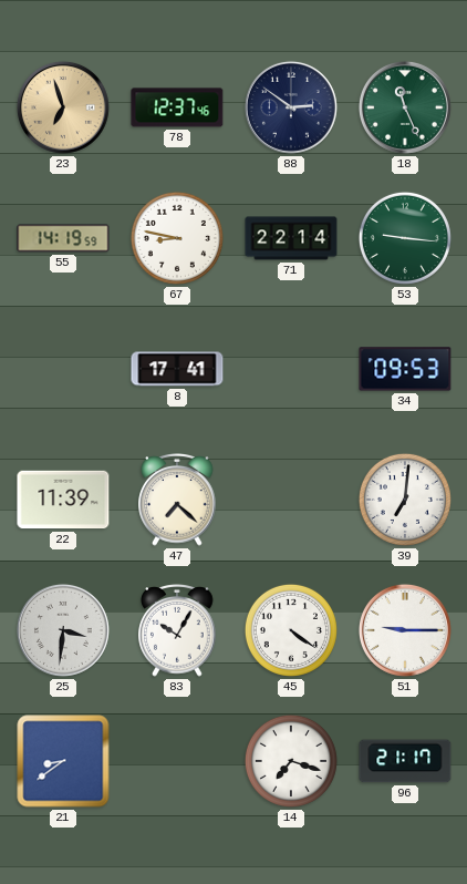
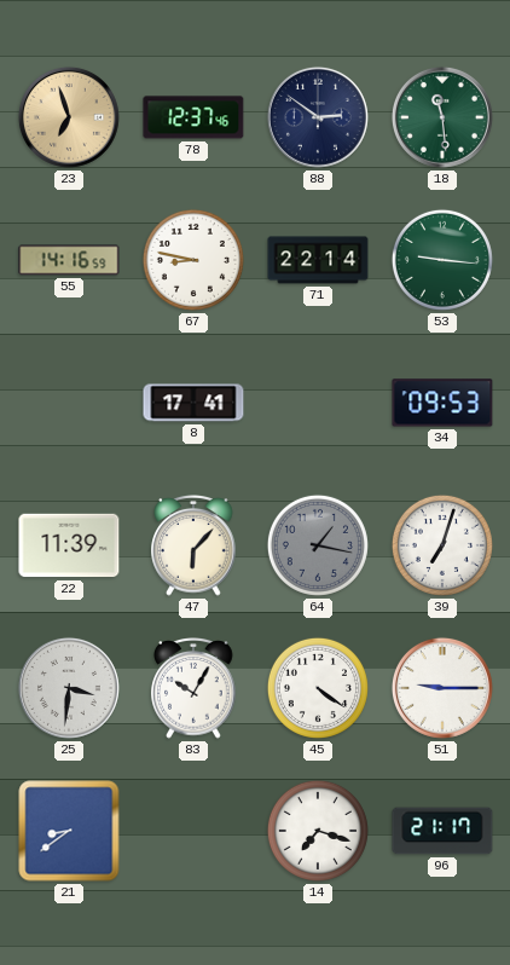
18: 11:26 -> 11:29 (442, 117)
55: 14:19 -> 14:16 (69, 260)
47: 7:22 -> 6:07 (193, 547)
64: none -> 1:17 (318, 545)
39: 7:01 -> 7:03 (442, 545)
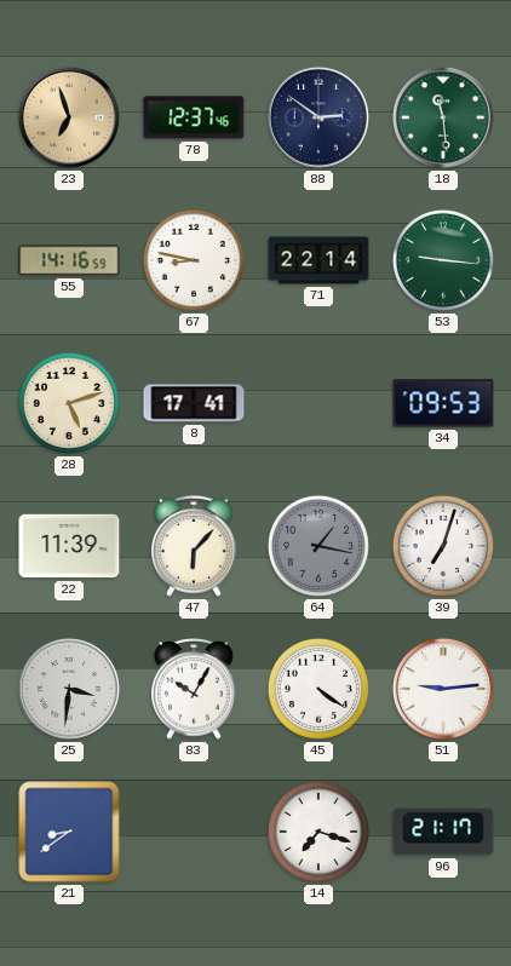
28: none -> 5:12 (69, 403)
51: 9:15 -> 9:14 (443, 689)
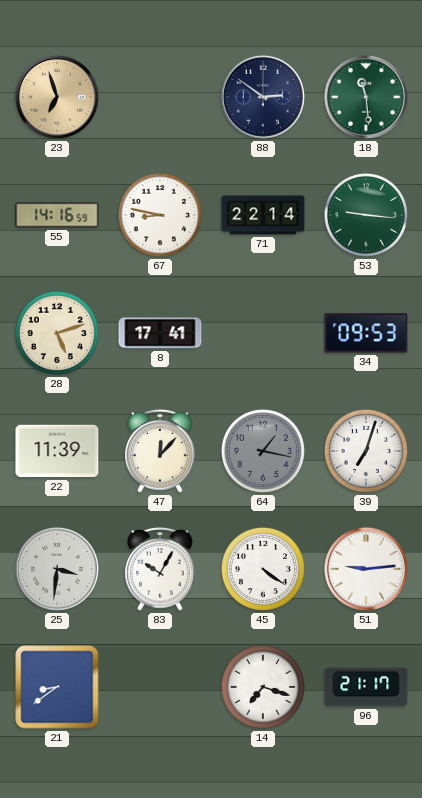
78: 12:37 -> none (194, 117)
47: 6:07 -> 12:07 (160, 452)
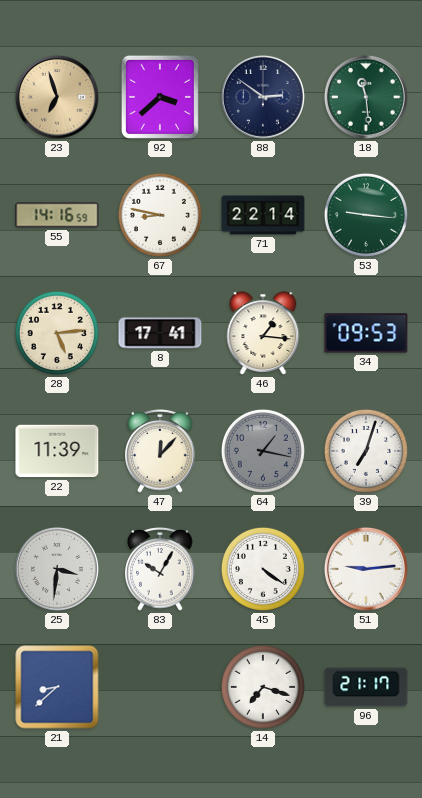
92: none -> 3:38 (160, 97)
28: 5:12 -> 5:14 (57, 333)
46: none -> 1:16 (263, 333)
21: 8:39 -> 8:38 (57, 687)
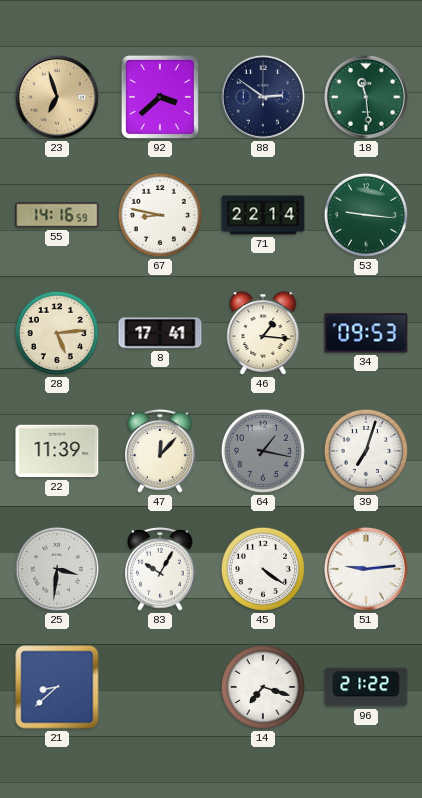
96: 21:17 -> 21:22 (366, 687)
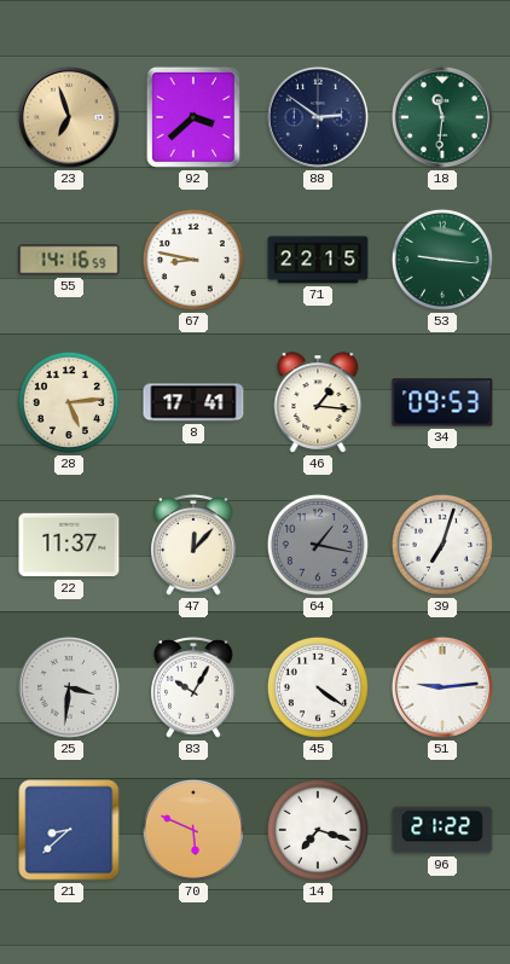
18: 11:29 -> 11:31 (442, 117)
71: 22:14 -> 22:15 (318, 260)
22: 11:39 -> 11:37 (69, 545)
70: none -> 5:49 (193, 830)
